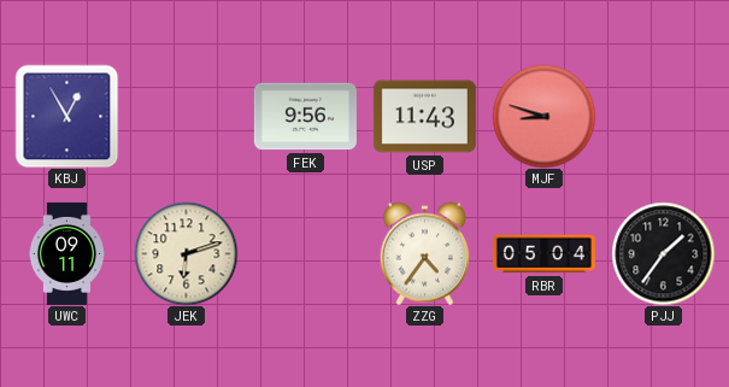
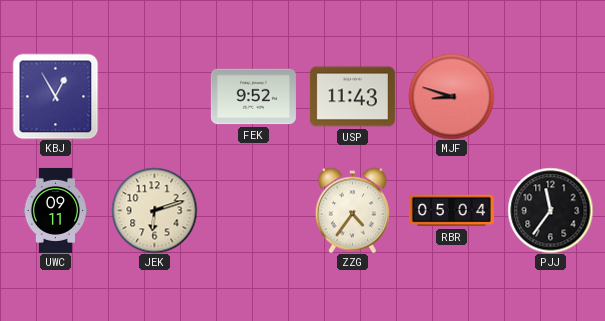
FEK: 9:56 -> 9:52 (253, 97)
PJJ: 1:36 -> 11:36 (550, 210)
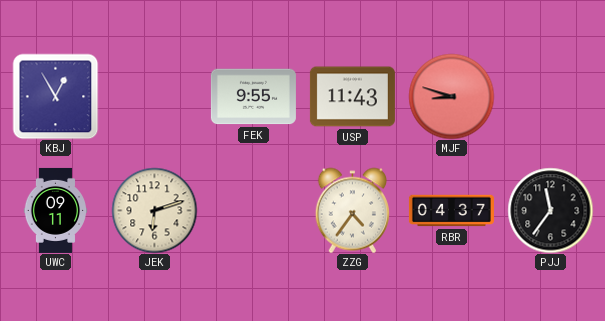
FEK: 9:52 -> 9:55 (253, 97)
RBR: 05:04 -> 04:37 (451, 211)
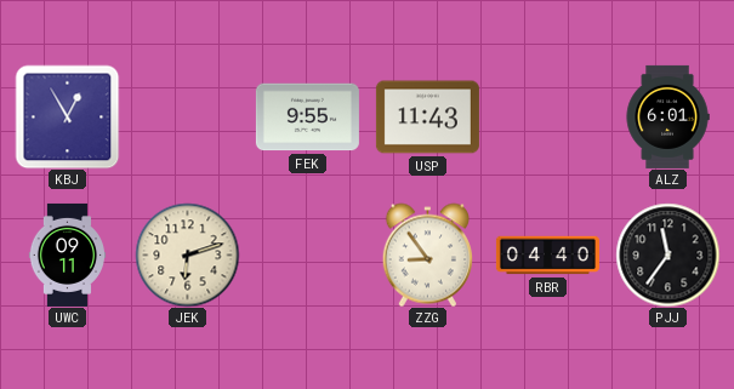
MJF: 8:48 -> none (451, 96)
ALZ: none -> 6:01 (667, 116)
ZZG: 4:36 -> 8:54 (427, 254)
RBR: 04:37 -> 04:40 (547, 256)
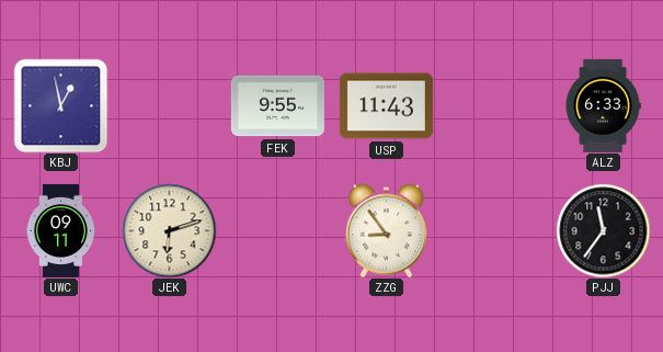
KBJ: 12:55 -> 12:58 (60, 105)
ALZ: 6:01 -> 6:33 (603, 105)
RBR: 04:40 -> none (547, 256)
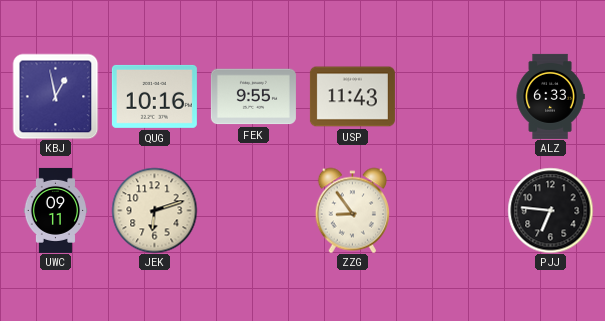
QUG: none -> 10:16 (154, 96)
PJJ: 11:36 -> 6:46 (550, 210)
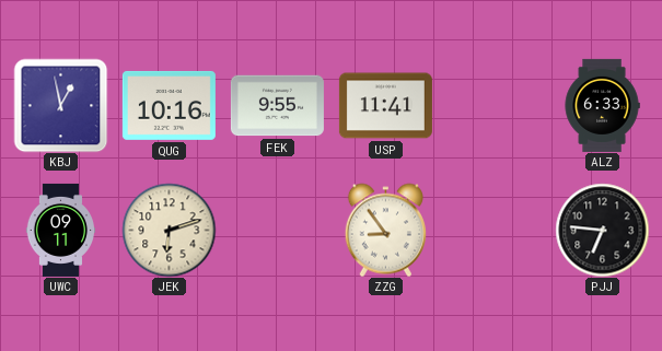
USP: 11:43 -> 11:41 (385, 106)
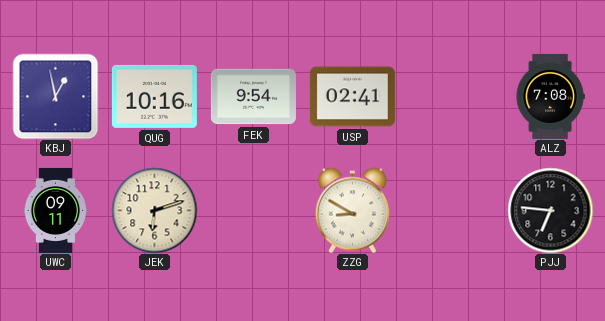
FEK: 9:55 -> 9:54 (253, 97)
USP: 11:41 -> 02:41 (352, 97)
ALZ: 6:33 -> 7:08 (550, 96)
ZZG: 8:54 -> 8:50 (352, 210)
